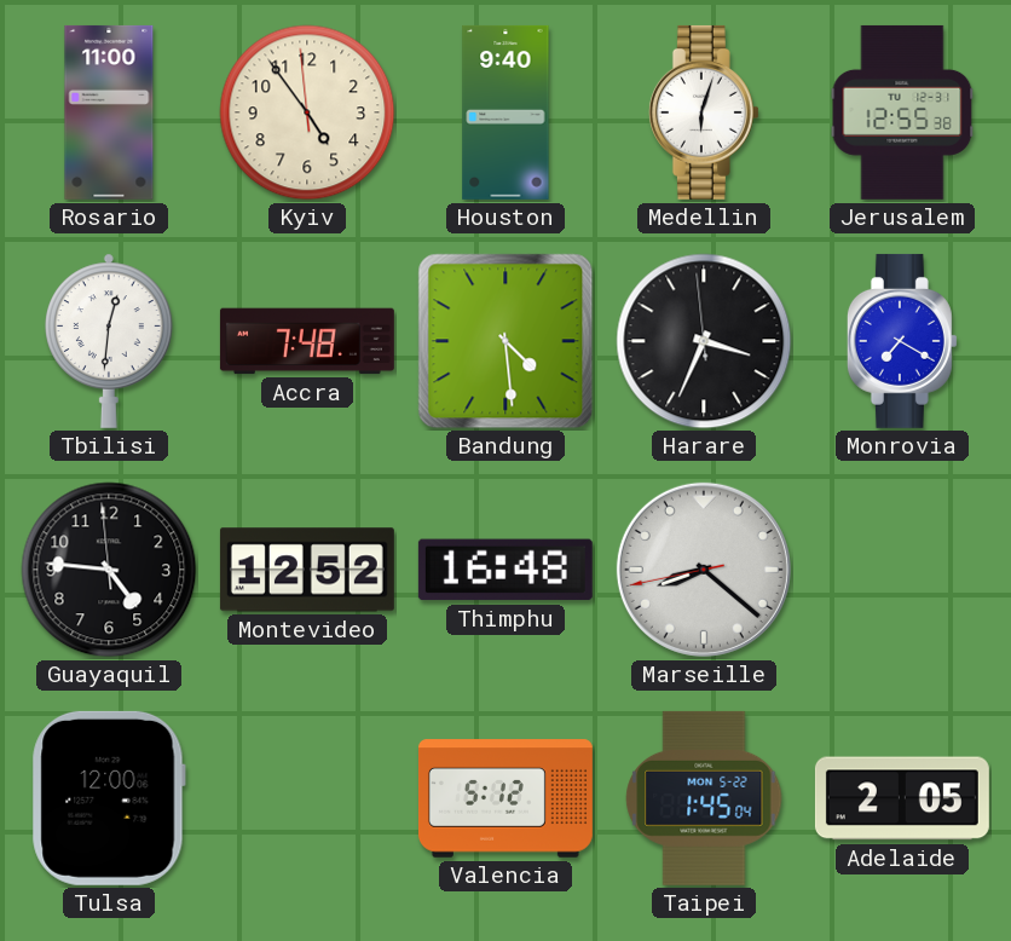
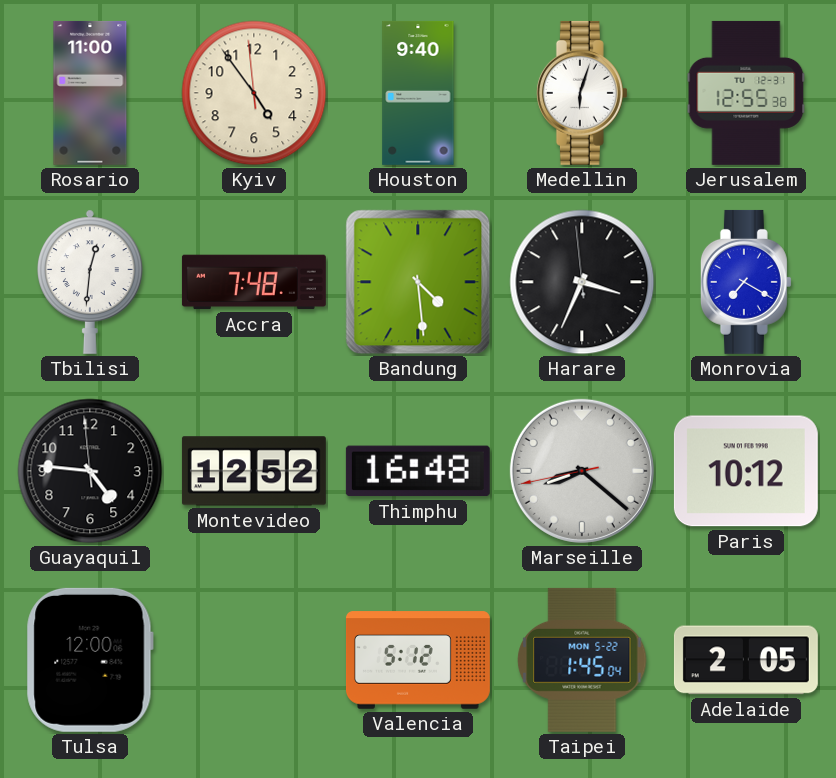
Paris: none -> 10:12 (746, 471)
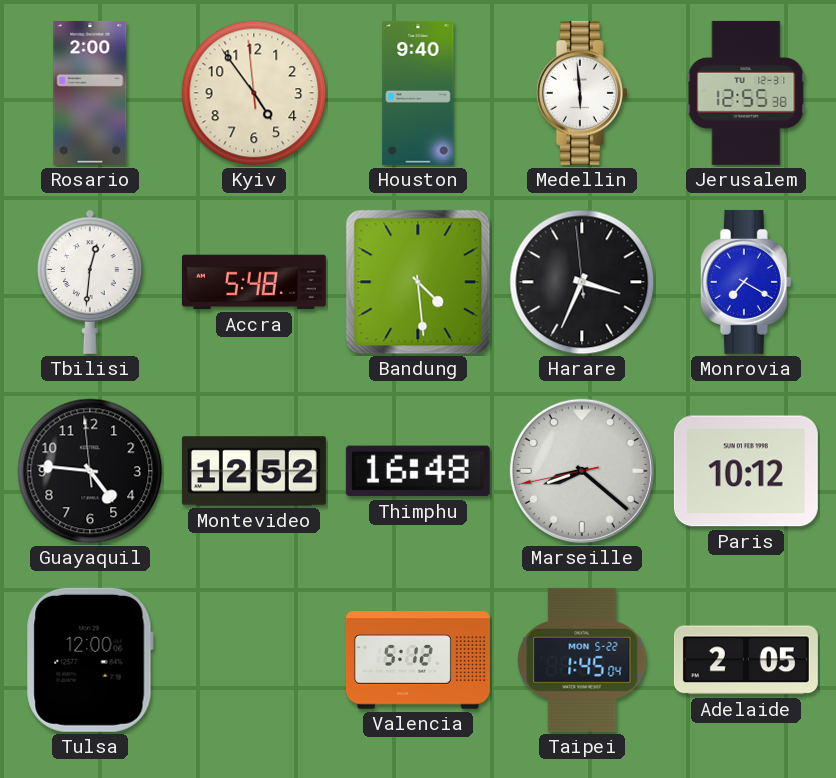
Rosario: 11:00 -> 2:00 (90, 93)
Medellin: 6:03 -> 5:59 (582, 93)
Accra: 7:48 -> 5:48 (254, 282)
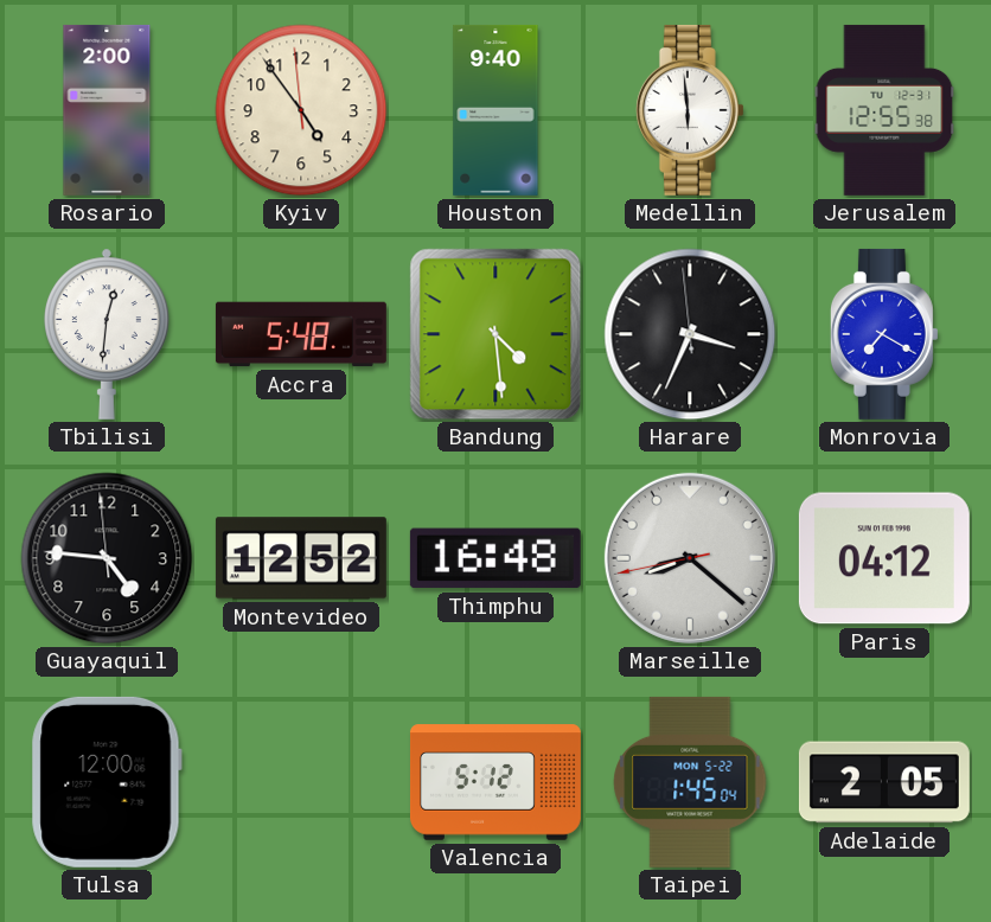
Paris: 10:12 -> 04:12 (884, 558)
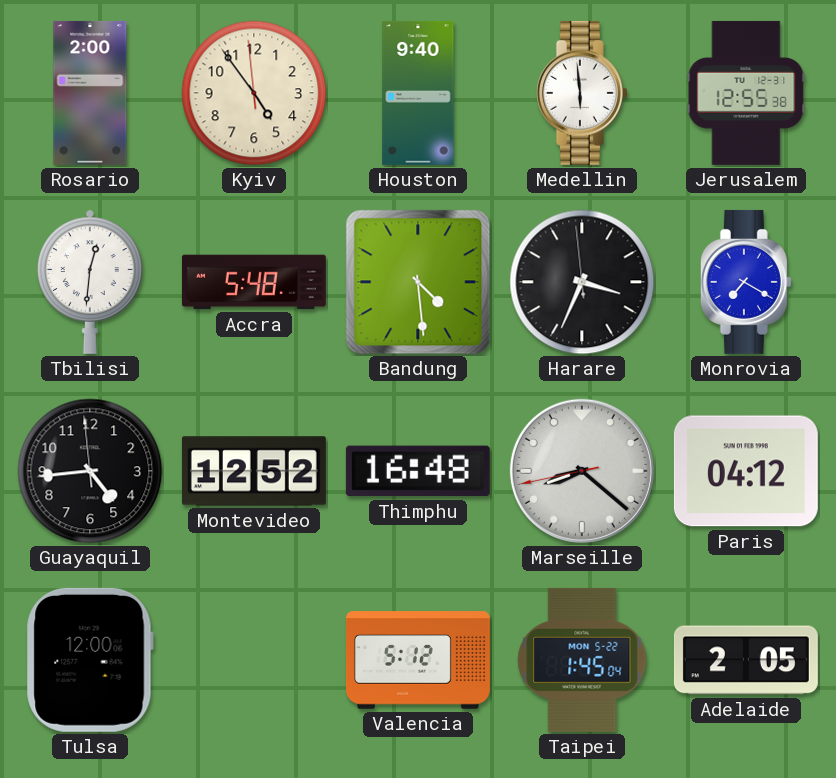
Guayaquil: 4:45 -> 4:43 (90, 471)
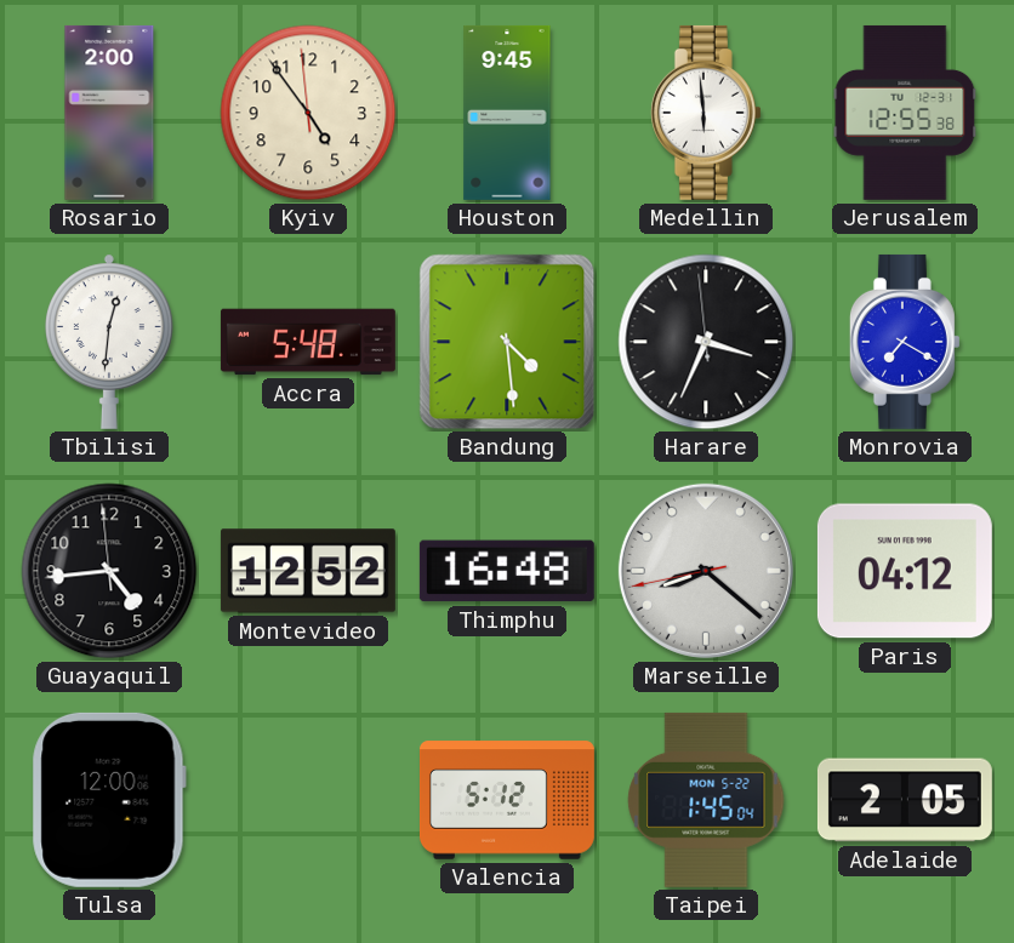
Houston: 9:40 -> 9:45 (507, 113)
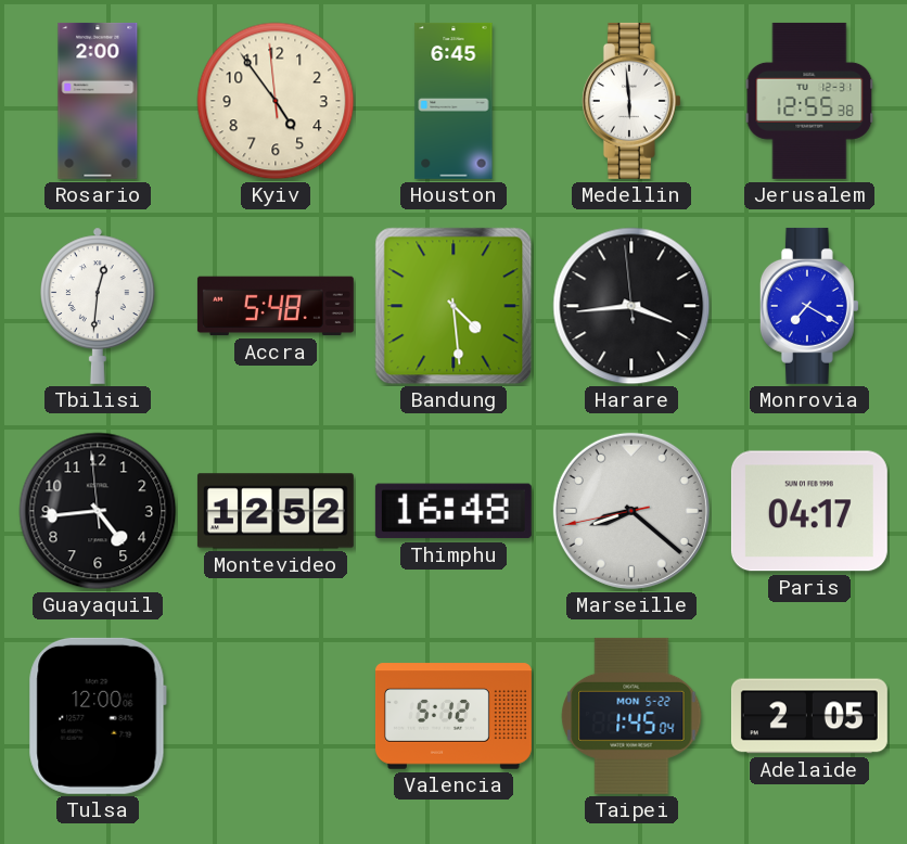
Houston: 9:45 -> 6:45 (453, 101)
Harare: 3:33 -> 3:43 (631, 306)
Paris: 04:12 -> 04:17 (809, 511)
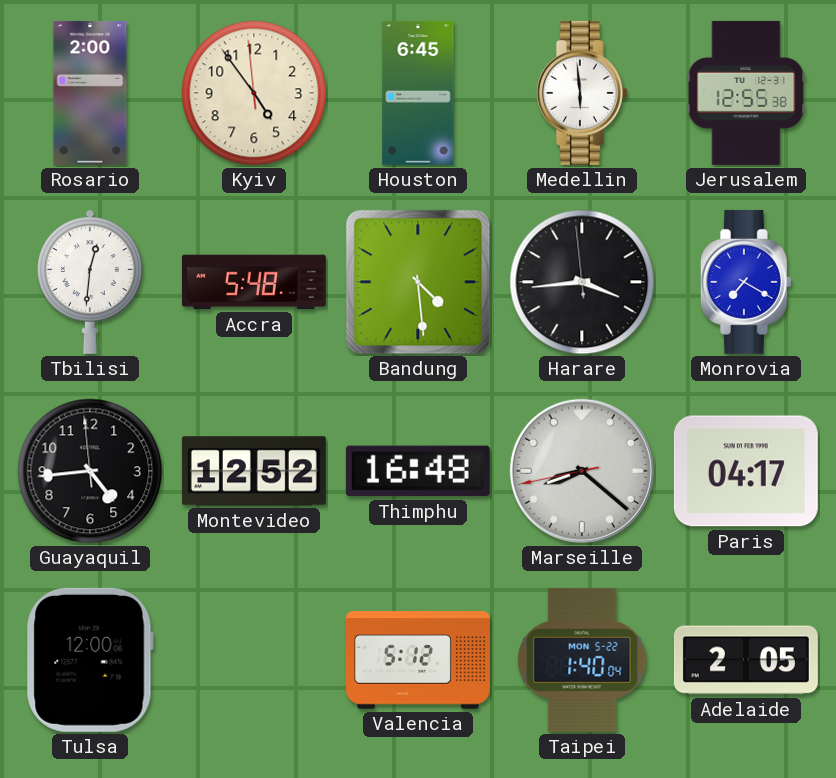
Taipei: 1:45 -> 1:40 (582, 660)
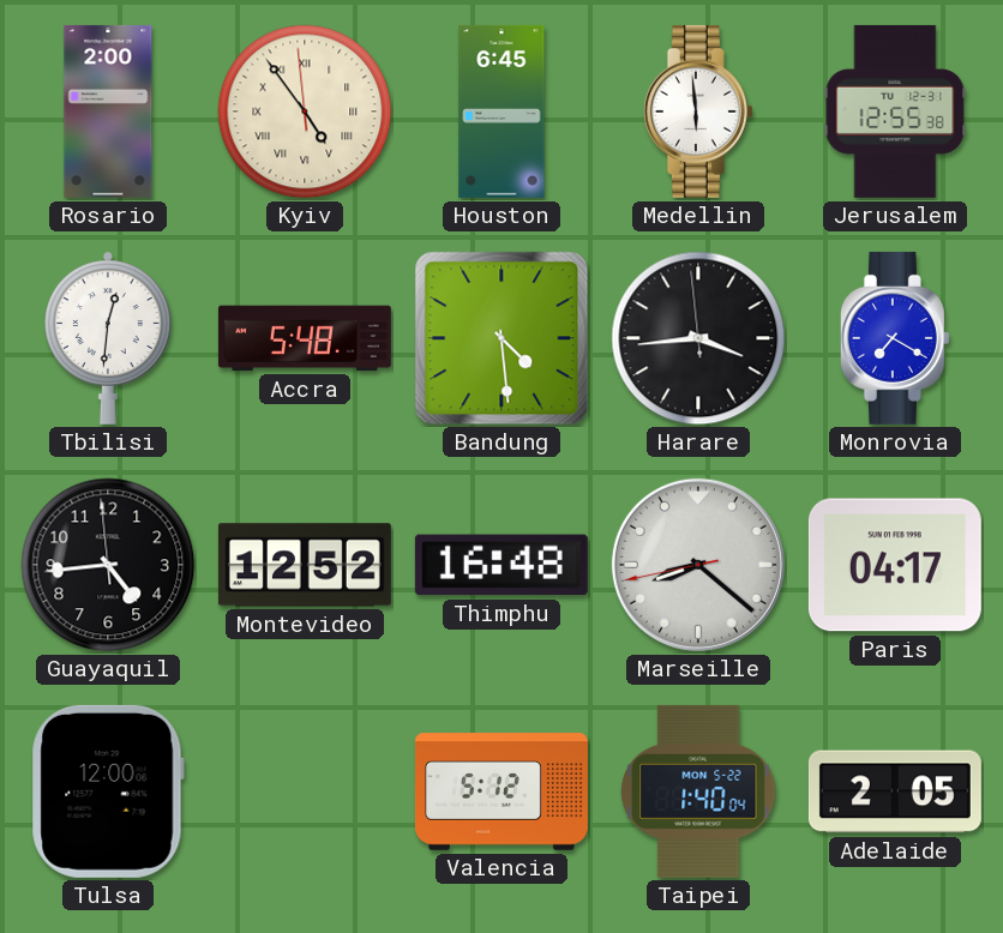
Kyiv numerals: Arabic -> Roman (305, 112)
